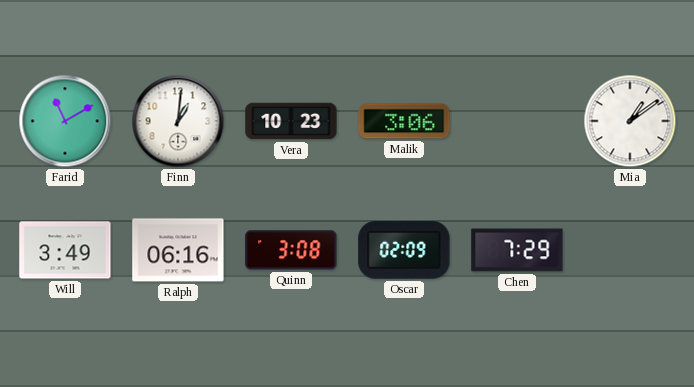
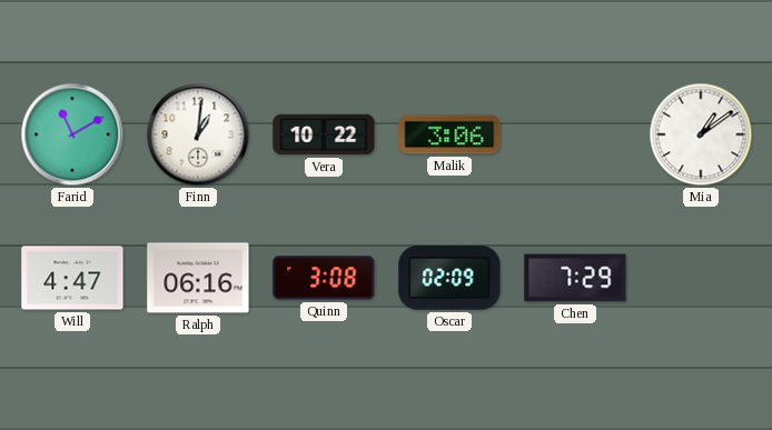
Vera: 10:23 -> 10:22 (324, 134)
Will: 3:49 -> 4:47 (72, 278)
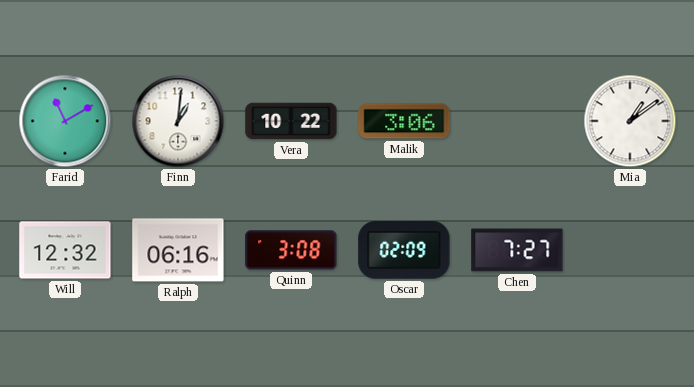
Will: 4:47 -> 12:32 (65, 250)
Chen: 7:29 -> 7:27 (517, 250)
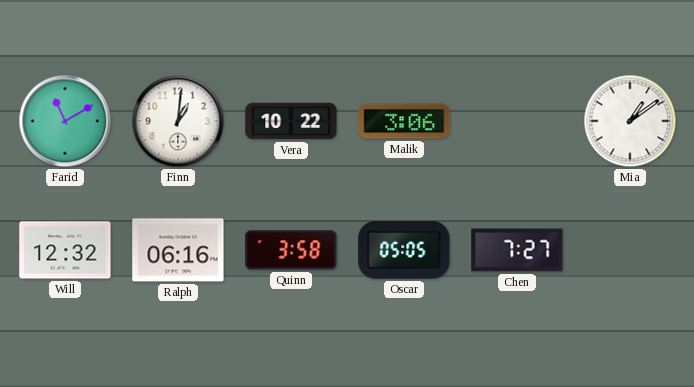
Quinn: 3:08 -> 3:58 (291, 250)
Oscar: 02:09 -> 05:05 (404, 251)
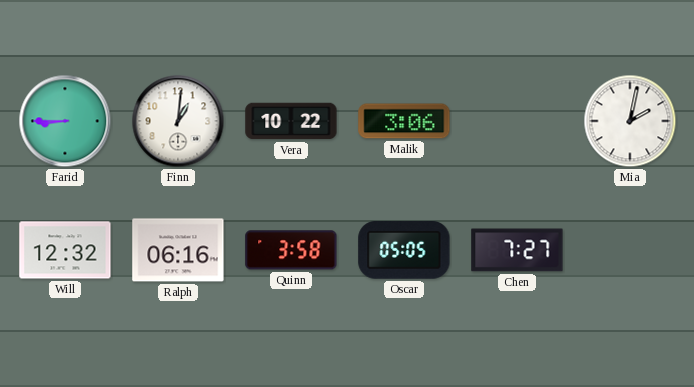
Farid: 11:10 -> 8:45 (65, 121)
Mia: 1:09 -> 2:02 (630, 121)
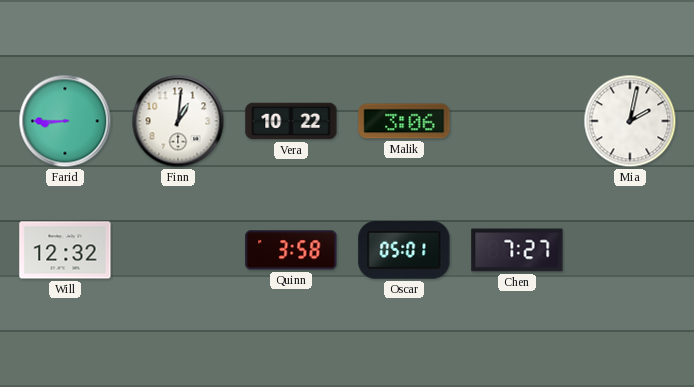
Ralph: 06:16 -> none (178, 250)
Oscar: 05:05 -> 05:01 (404, 251)
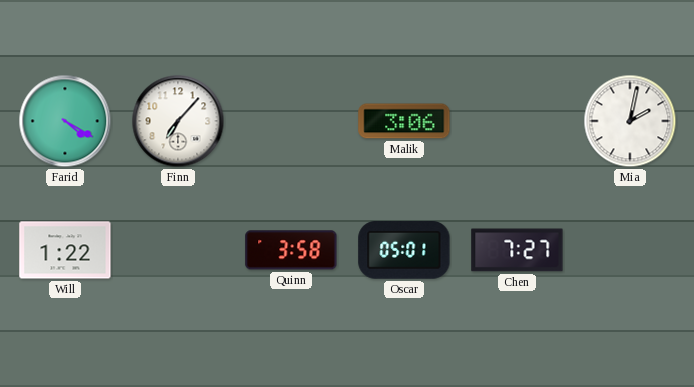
Farid: 8:45 -> 4:20 (65, 121)
Finn: 1:01 -> 7:07 (178, 121)
Vera: 10:22 -> none (291, 121)
Will: 12:32 -> 1:22 (65, 250)
